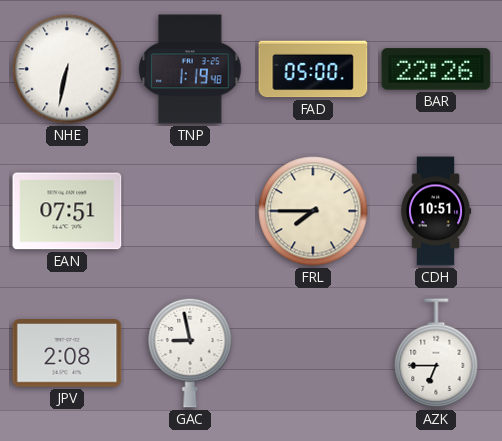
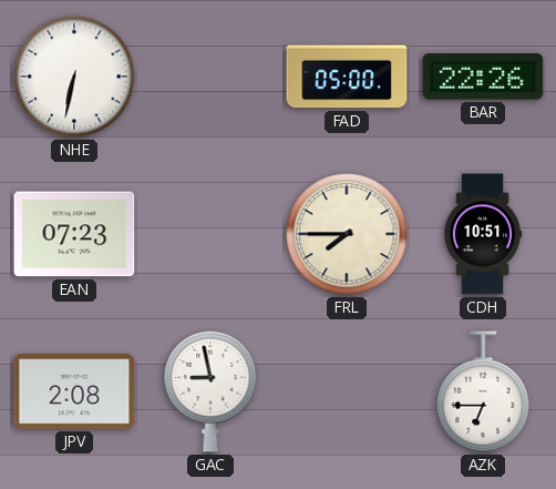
TNP: 1:19 -> none (190, 69)
EAN: 07:51 -> 07:23 (74, 234)
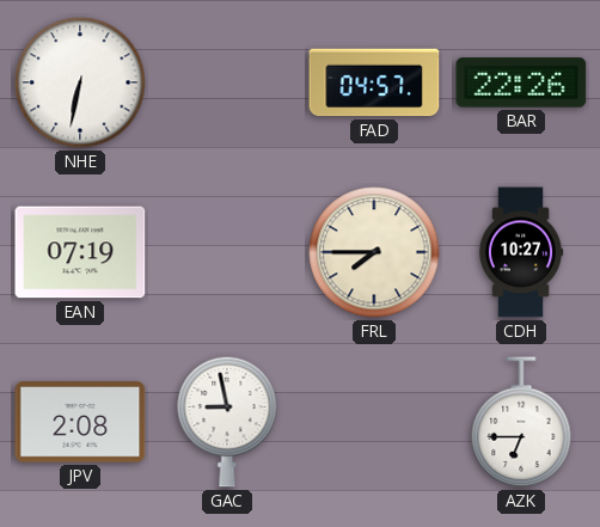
FAD: 05:00 -> 04:57 (374, 82)
EAN: 07:23 -> 07:19 (80, 252)
CDH: 10:51 -> 10:27 (521, 252)
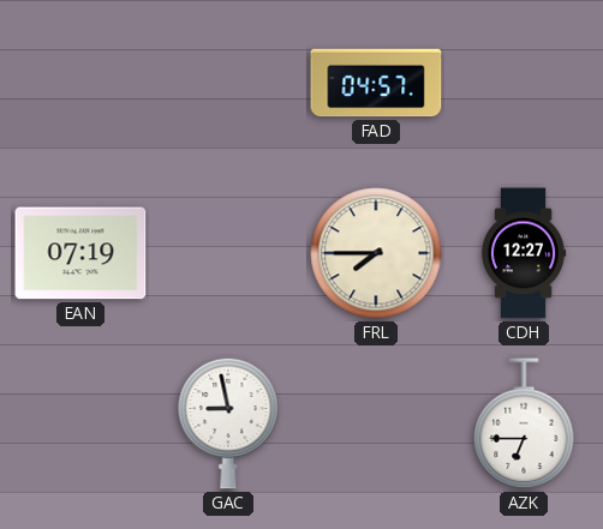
NHE: 6:32 -> none (80, 82)
BAR: 22:26 -> none (521, 82)
CDH: 10:27 -> 12:27 (524, 253)
JPV: 2:08 -> none (80, 422)
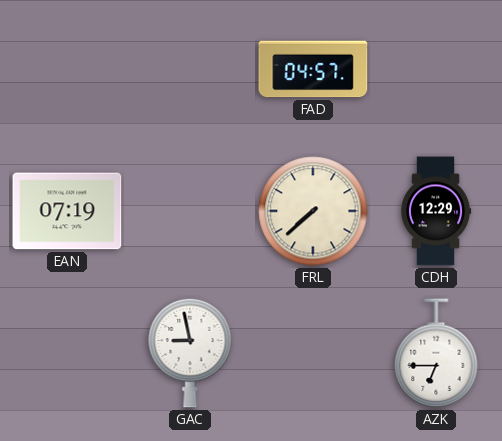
FRL: 7:45 -> 7:38 (313, 211)
CDH: 12:27 -> 12:29 (436, 211)
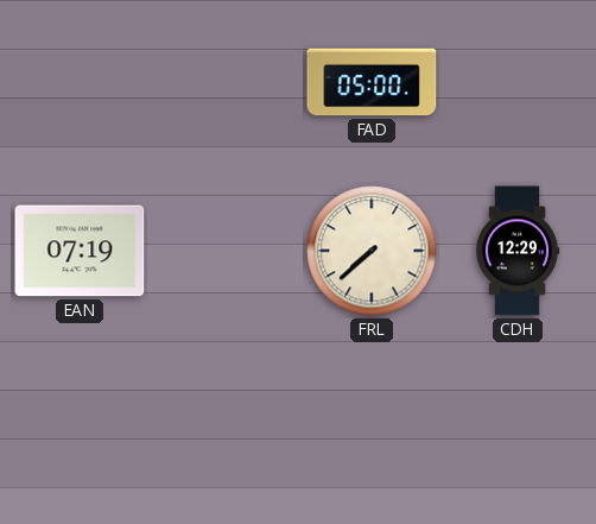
FAD: 04:57 -> 05:00 (372, 82)
GAC: 8:58 -> none (190, 353)
AZK: 6:45 -> none (436, 353)
